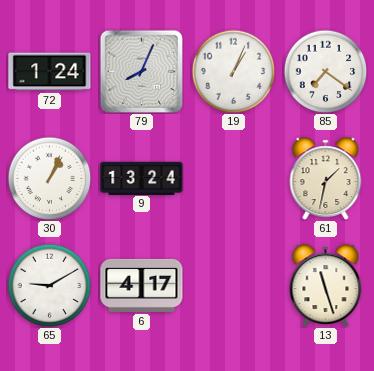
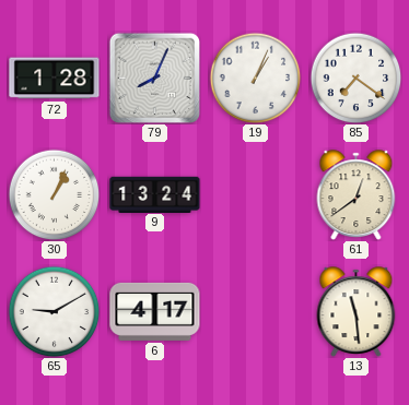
72: 1:24 -> 1:28 (55, 79)
61: 1:32 -> 12:39 (357, 195)
13: 11:27 -> 11:29 (357, 312)
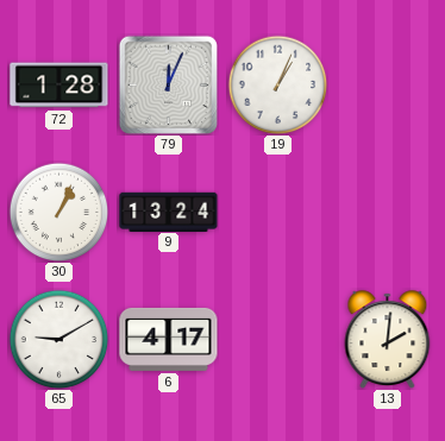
79: 8:04 -> 12:04 (168, 84)
85: 7:21 -> none (355, 78)
61: 12:39 -> none (357, 195)
13: 11:29 -> 2:01 (388, 340)
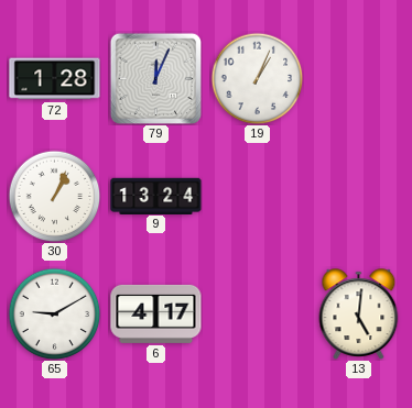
13: 2:01 -> 5:01 (359, 315)
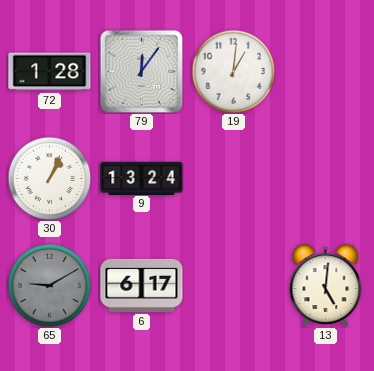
79: 12:04 -> 12:06 (141, 71)
19: 1:04 -> 1:01 (233, 71)
65 dial: white -> grey (49, 285)
6: 4:17 -> 6:17 (142, 285)
